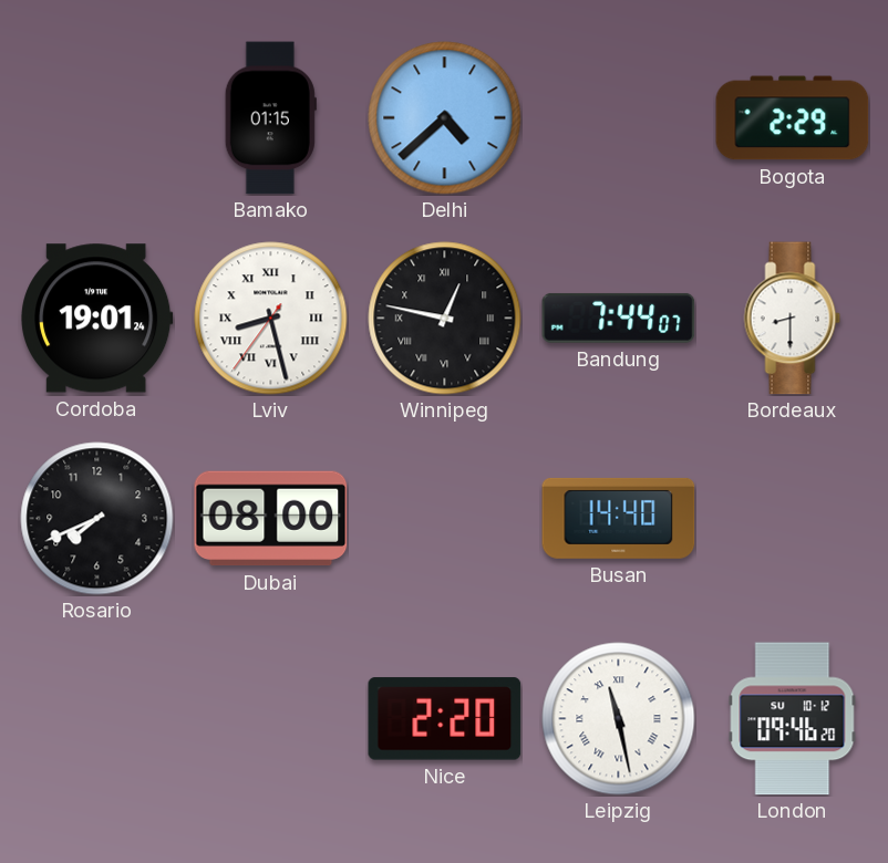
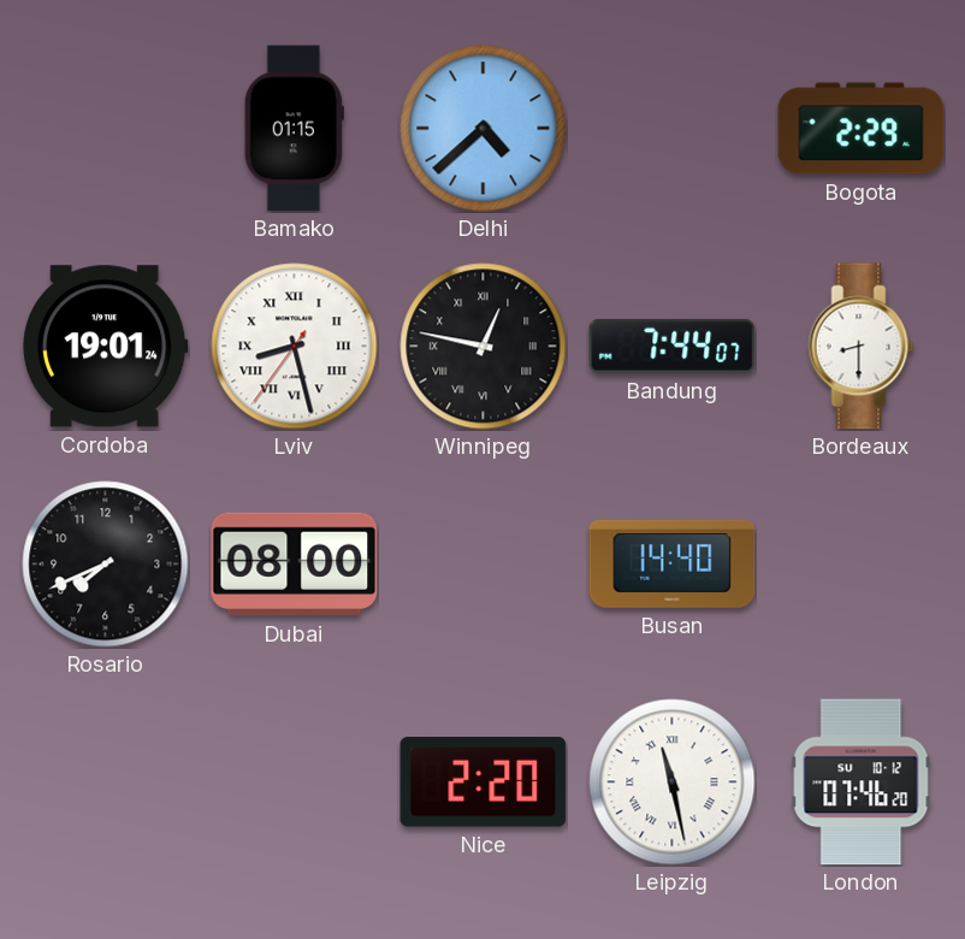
London: 09:46 -> 07:46 (862, 782)
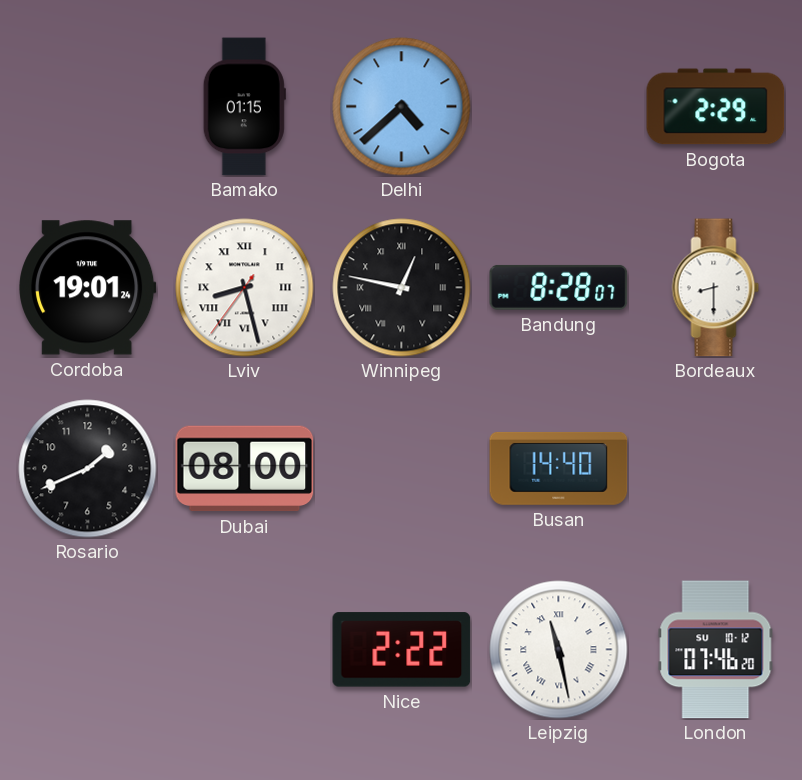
Bandung: 7:44 -> 8:28 (559, 287)
Rosario: 7:41 -> 1:41 (88, 469)
Nice: 2:20 -> 2:22 (402, 650)
